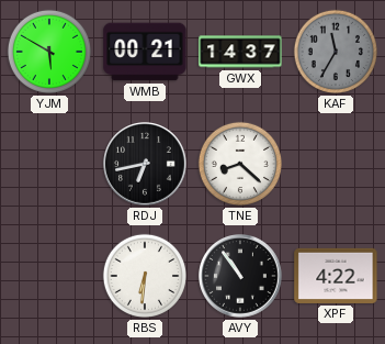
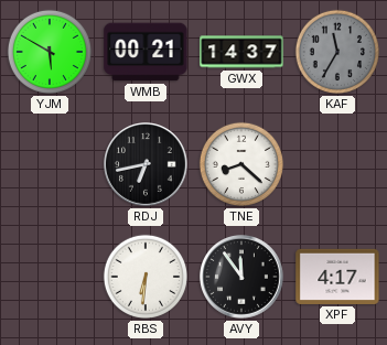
AVY: 10:54 -> 11:54 (243, 278)
XPF: 4:22 -> 4:17 (337, 277)
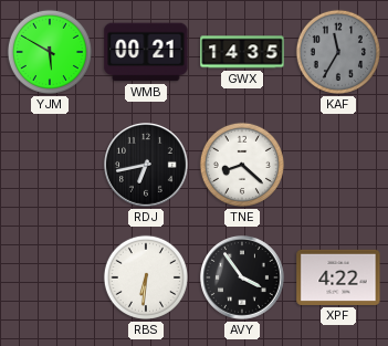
GWX: 14:37 -> 14:35 (242, 52)
AVY: 11:54 -> 3:54 (243, 279)
XPF: 4:17 -> 4:22 (338, 277)
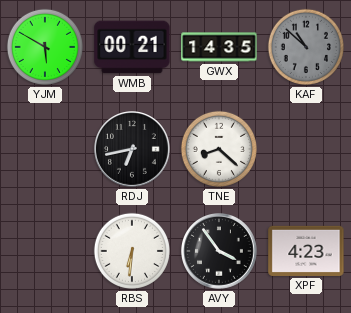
KAF: 11:35 -> 10:52 (306, 47)
XPF: 4:22 -> 4:23 (306, 251)
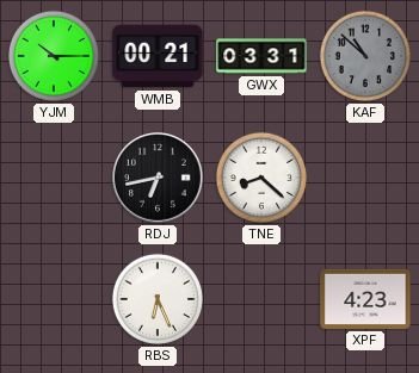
YJM: 5:50 -> 10:15 (54, 56)
GWX: 14:35 -> 03:31 (261, 56)
RBS: 6:31 -> 6:26 (158, 299)
AVY: 3:54 -> none (220, 252)
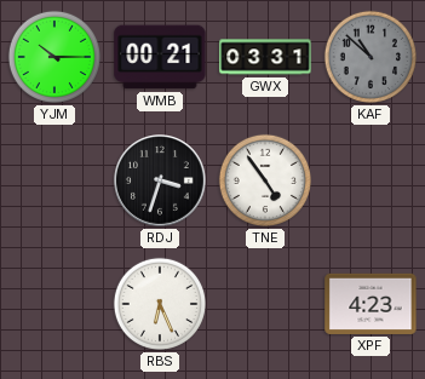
RDJ: 6:43 -> 3:33 (161, 182)
TNE: 8:22 -> 4:54 (265, 180)
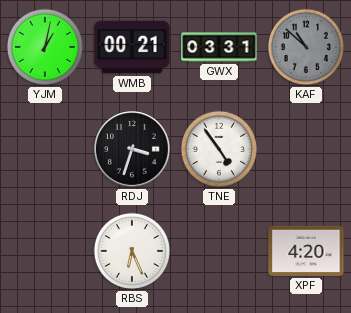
YJM: 10:15 -> 1:02 (45, 47)
XPF: 4:23 -> 4:20 (306, 251)
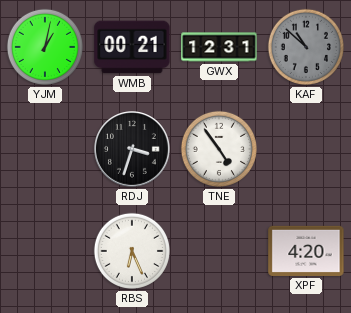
GWX: 03:31 -> 12:31 (219, 47)
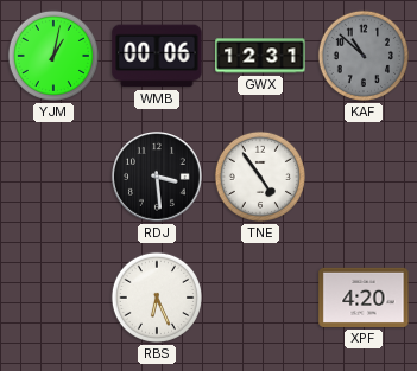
WMB: 00:21 -> 00:06 (157, 56)
RDJ: 3:33 -> 3:29 (158, 178)
